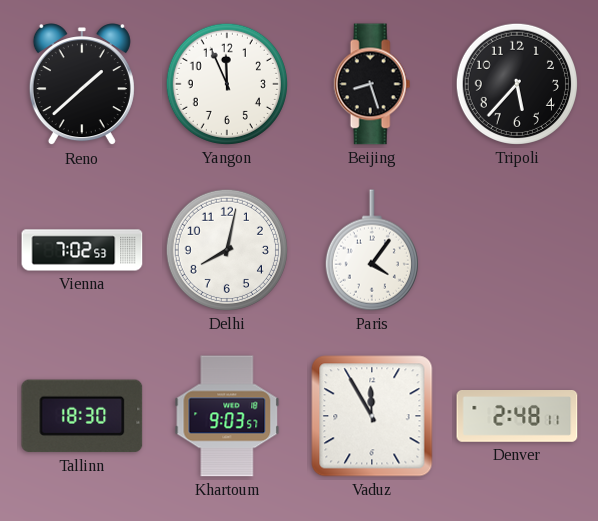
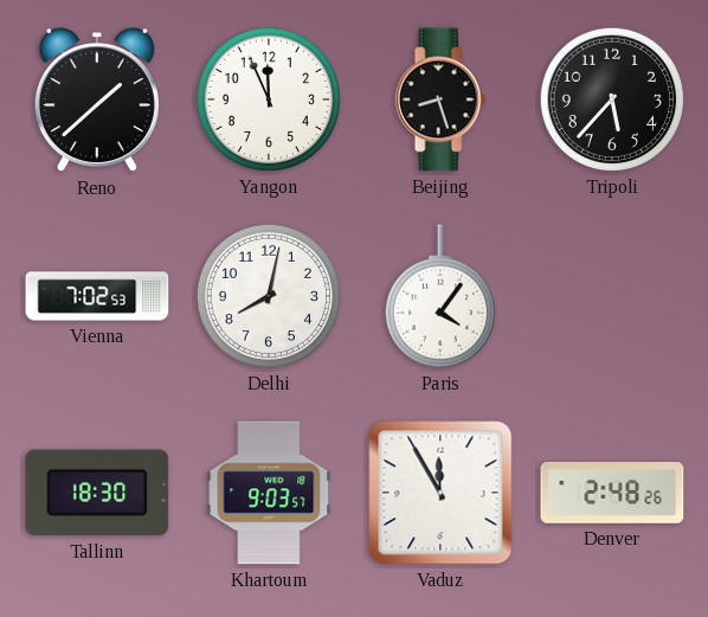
Denver: 2:48:11 -> 2:48:26 (612, 494)
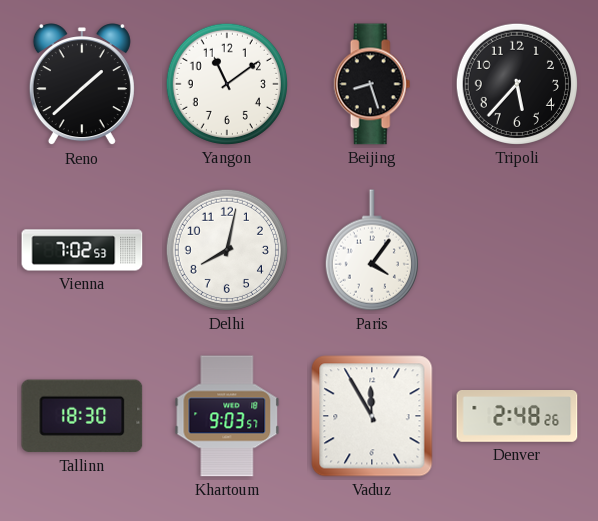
Yangon: 11:56 -> 11:09 (227, 84)
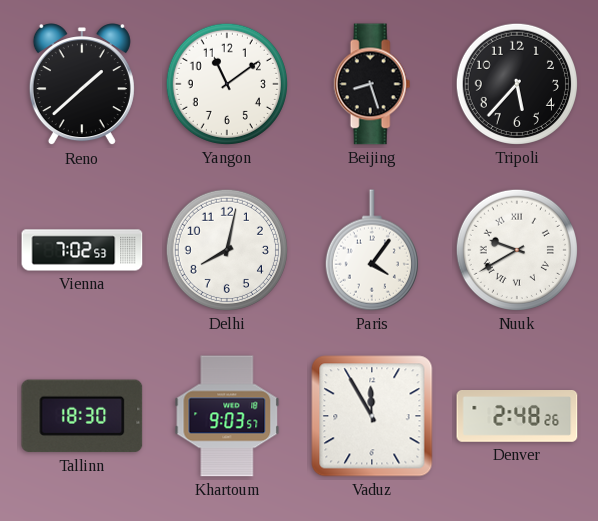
Nuuk: none -> 9:40 (517, 250)
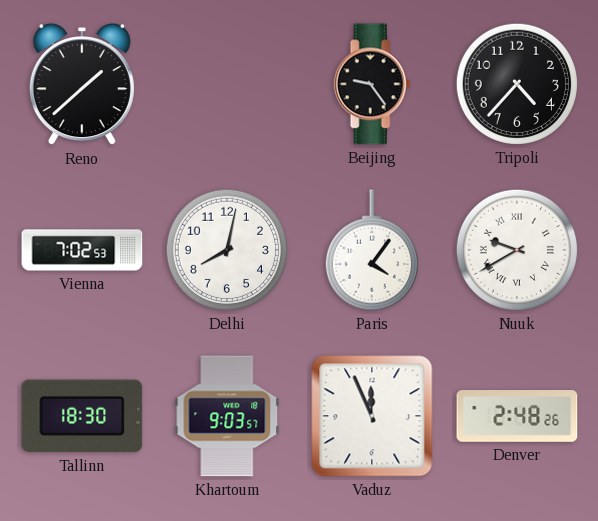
Yangon: 11:09 -> none (227, 84)
Beijing: 8:27 -> 9:24 (372, 84)
Tripoli: 5:37 -> 4:37 (517, 84)
Vaduz: 11:55 -> 11:56 (372, 416)
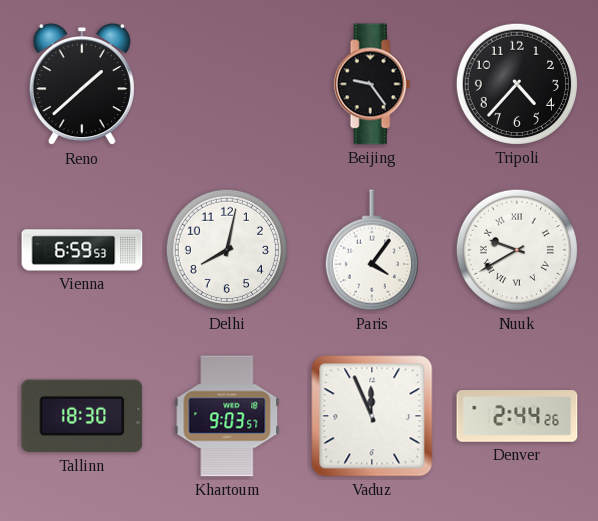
Vienna: 7:02 -> 6:59 (82, 250)
Denver: 2:48 -> 2:44 (517, 417)
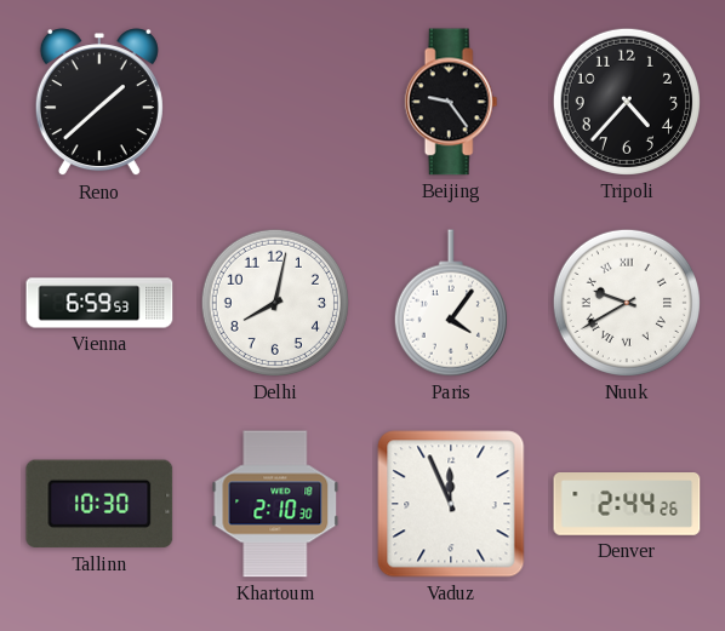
Tallinn: 18:30 -> 10:30 (99, 504)
Khartoum: 9:03 -> 2:10 (275, 504)
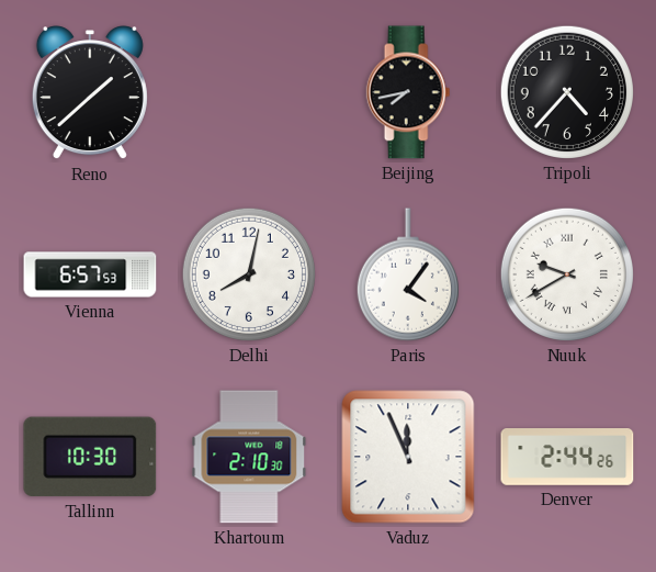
Beijing: 9:24 -> 7:43 (408, 92)
Vienna: 6:59 -> 6:57 (90, 274)
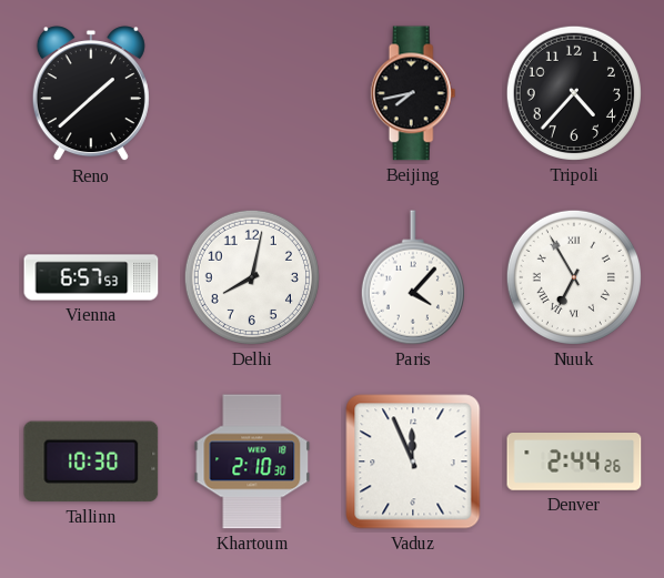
Paris: 4:06 -> 4:07 (413, 277)
Nuuk: 9:40 -> 6:55 (574, 277)
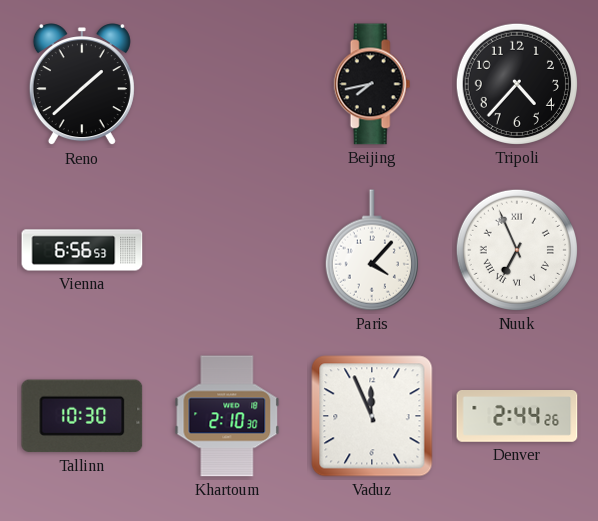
Vienna: 6:57 -> 6:56 (82, 250)
Delhi: 8:02 -> none (252, 277)
Nuuk: 6:55 -> 6:56 (517, 250)
